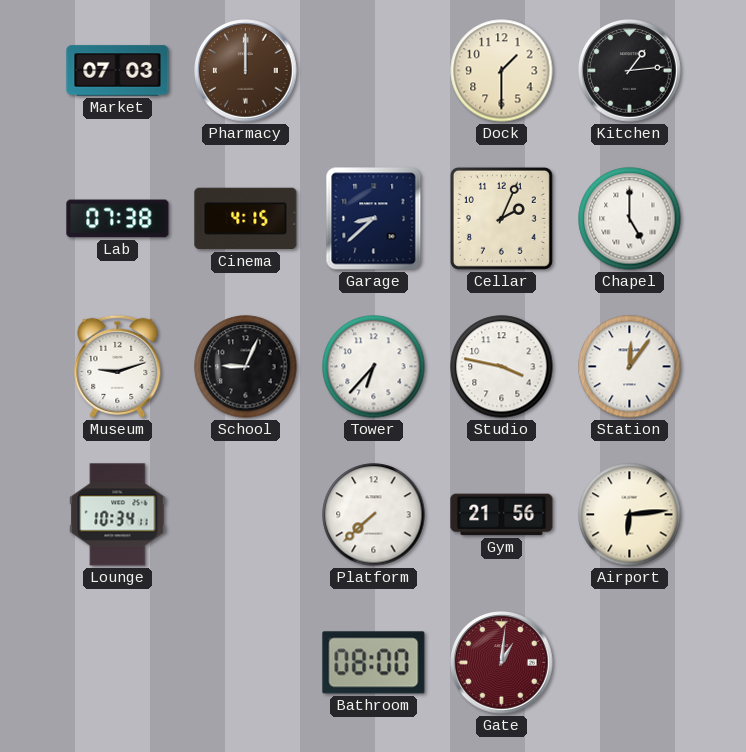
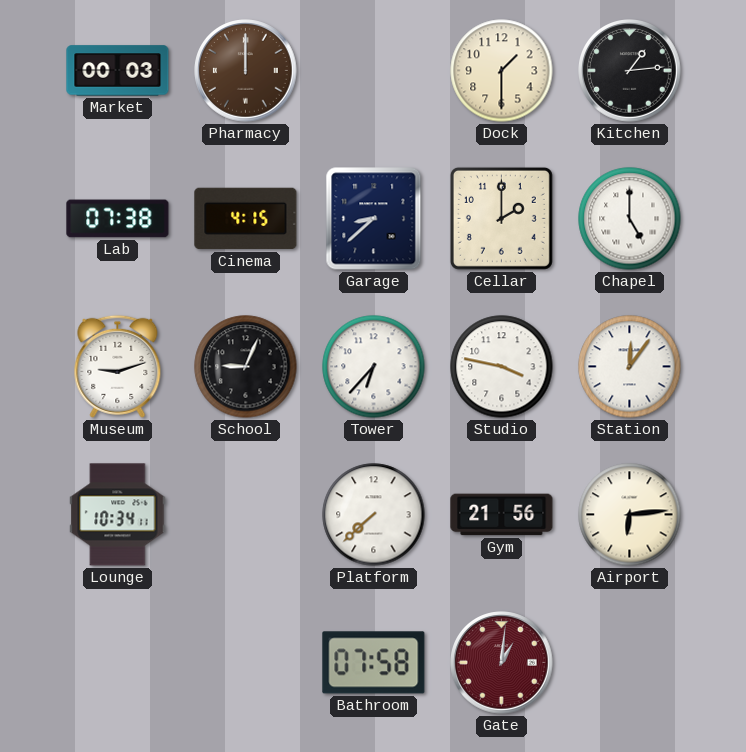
Market: 07:03 -> 00:03 (118, 71)
Cellar: 2:04 -> 2:00 (501, 218)
Bathroom: 08:00 -> 07:58 (374, 663)
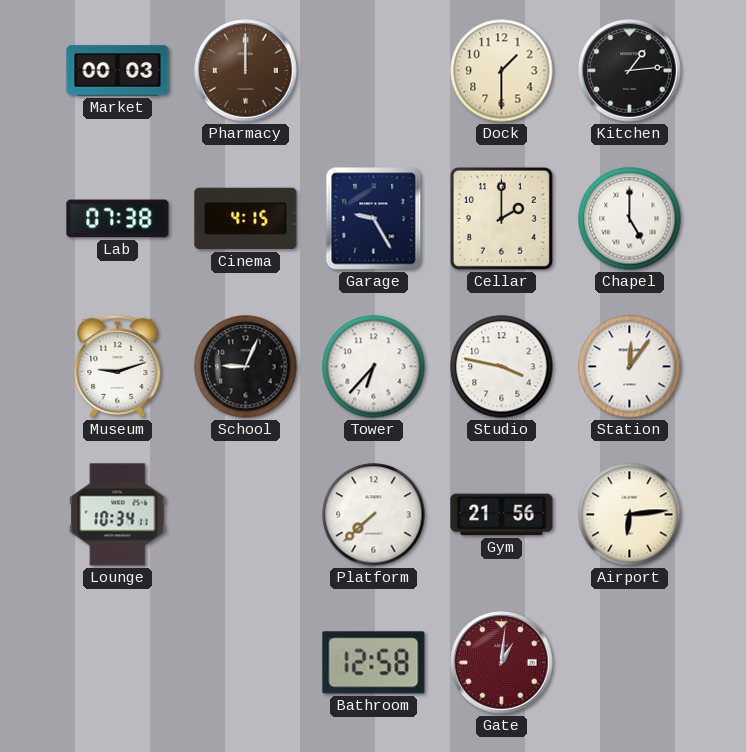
Garage: 8:38 -> 9:25 (374, 219)
Bathroom: 07:58 -> 12:58 (374, 663)
